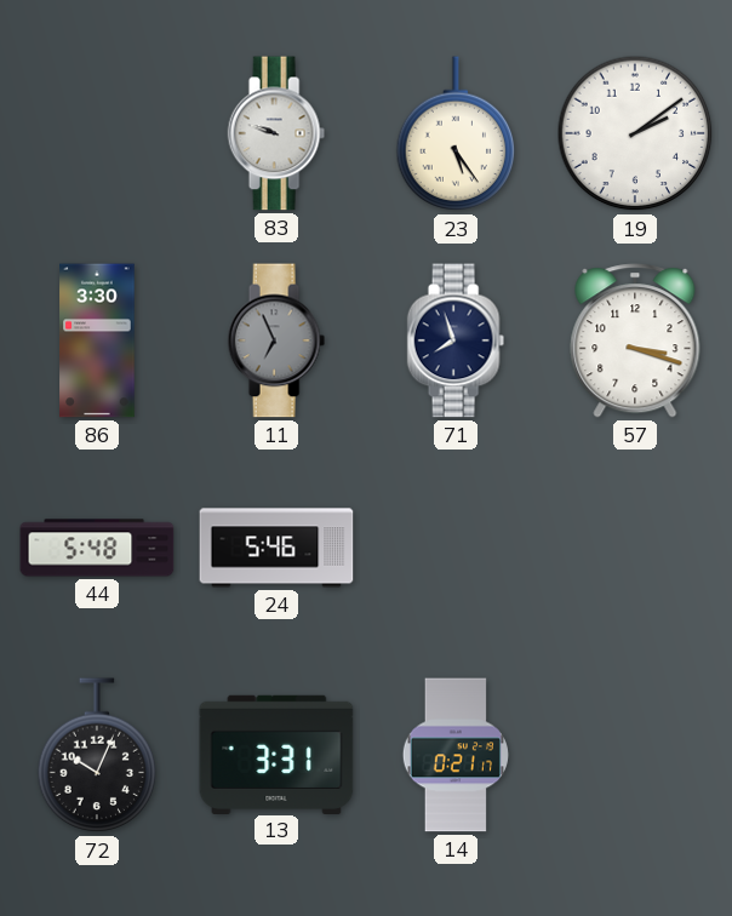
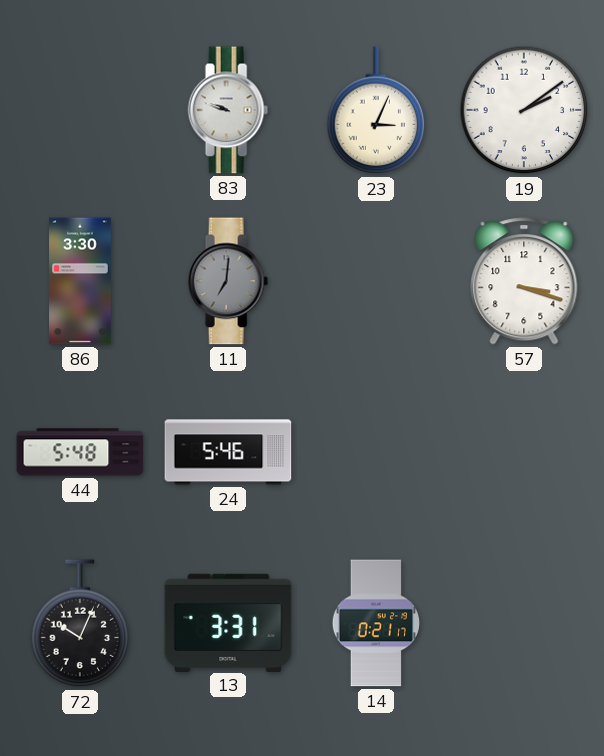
23: 5:24 -> 3:04 (376, 111)
11: 6:56 -> 7:01 (228, 281)
71: 7:57 -> none (456, 340)
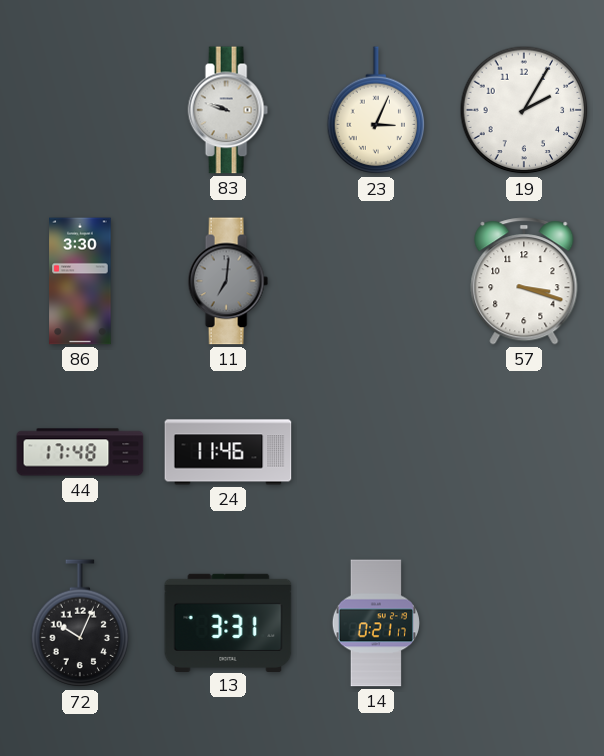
19: 2:09 -> 2:05 (524, 110)
44: 5:48 -> 17:48 (80, 452)
24: 5:46 -> 11:46 (228, 452)
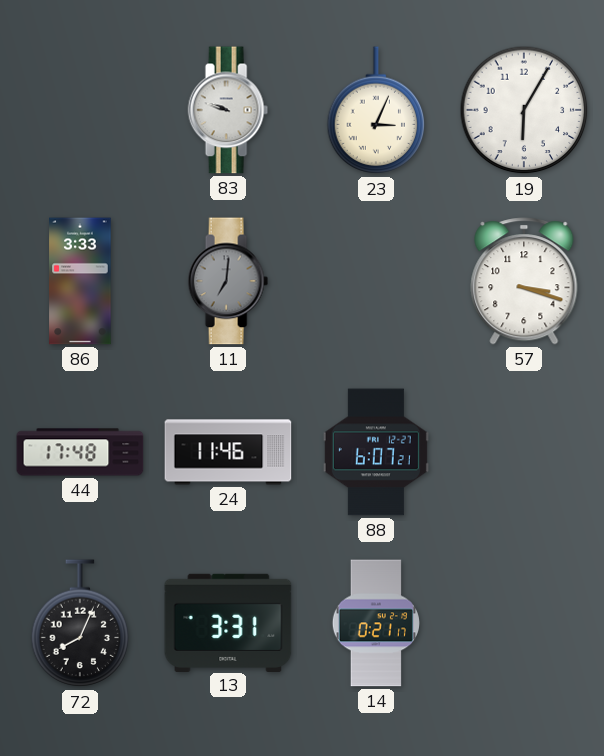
19: 2:05 -> 6:05 (524, 110)
86: 3:30 -> 3:33 (80, 281)
88: none -> 6:07 (376, 452)
72: 10:04 -> 8:04 (80, 624)
